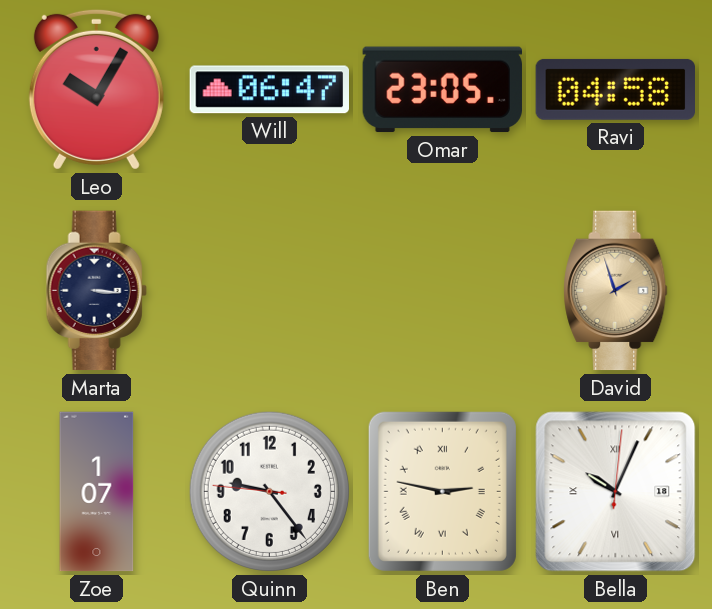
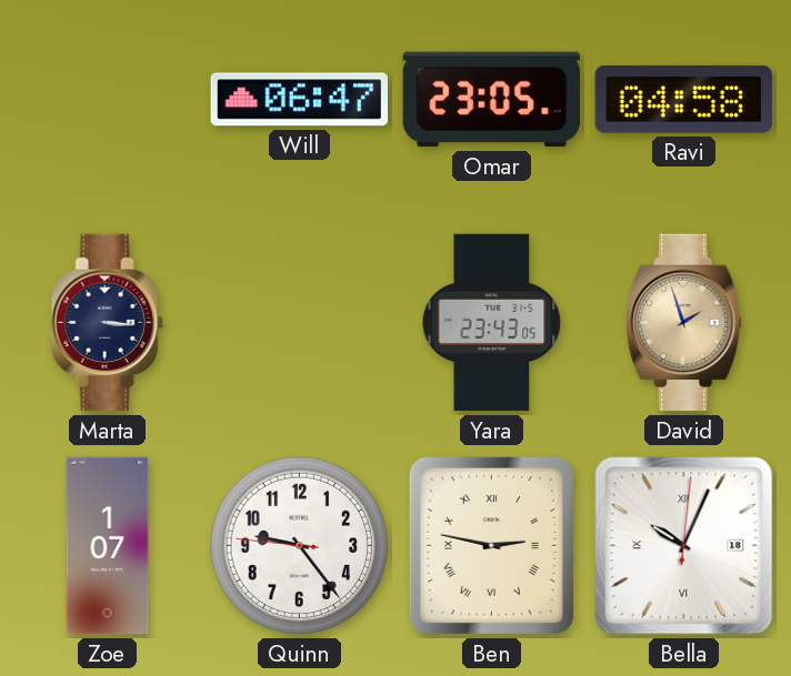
Leo: 10:05 -> none (96, 89)
Yara: none -> 23:43 (492, 323)
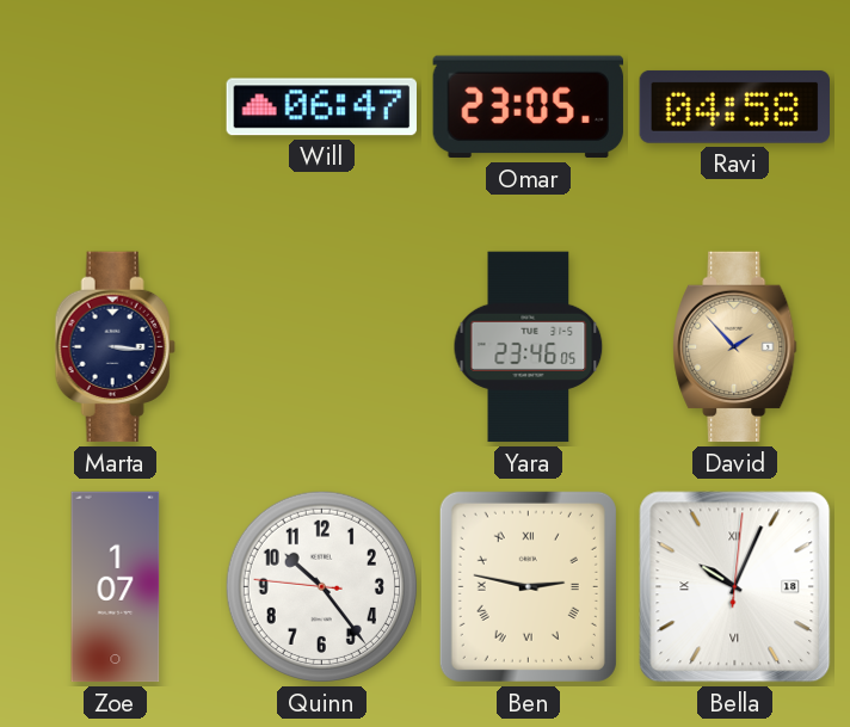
Yara: 23:43 -> 23:46 (529, 347)
David: 1:57 -> 1:53 (735, 347)
Quinn: 9:23 -> 10:23 (321, 586)
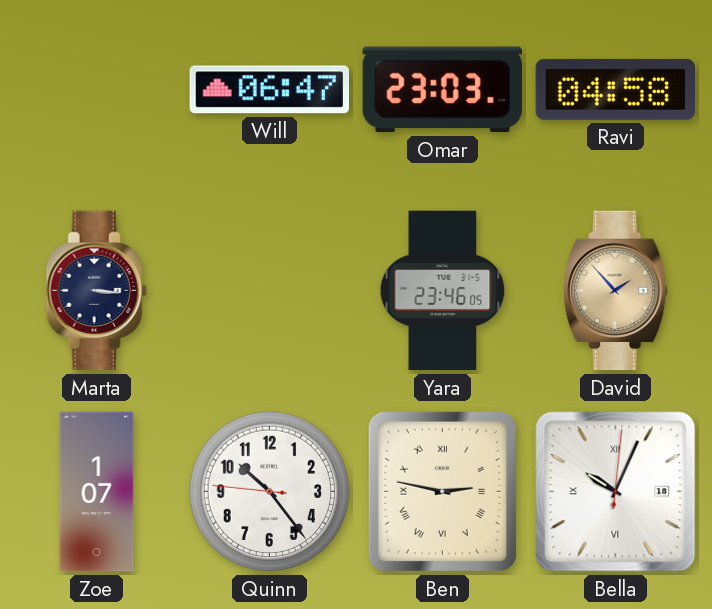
Omar: 23:05 -> 23:03 (442, 90)
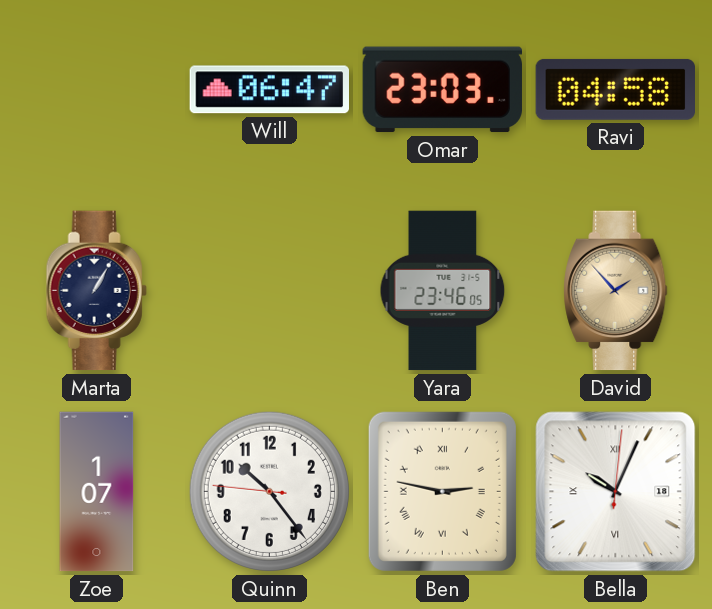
Marta: 3:16 -> 1:05 (96, 291)
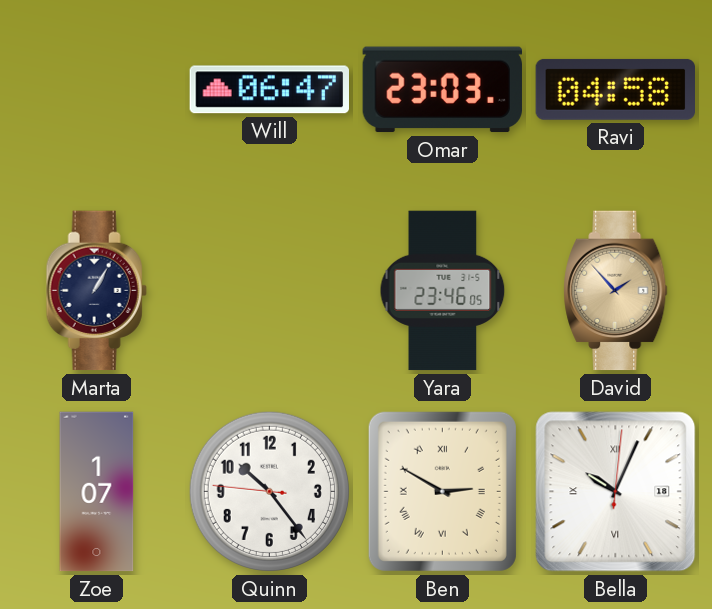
Ben: 2:47 -> 2:50 (442, 491)
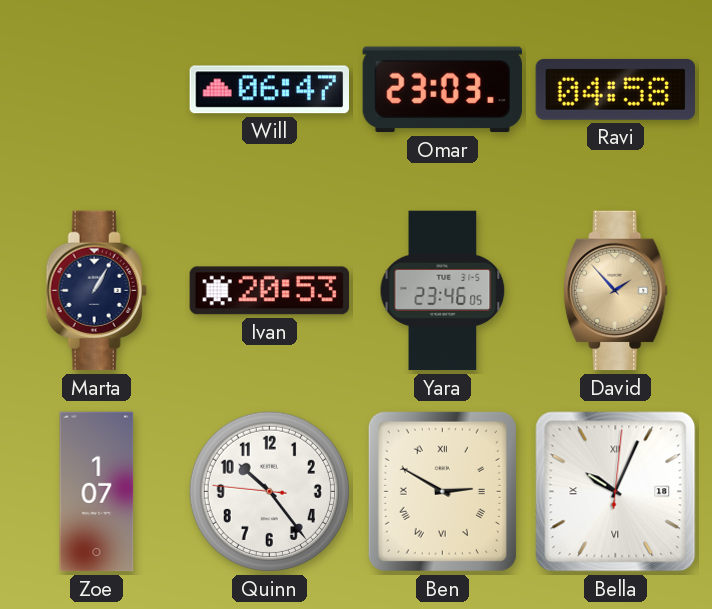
Ivan: none -> 20:53 (269, 291)
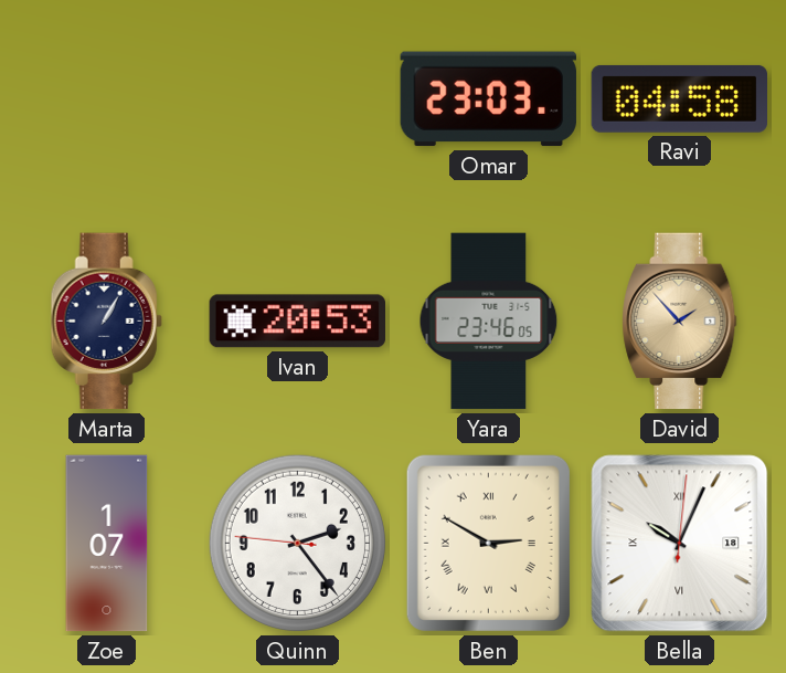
Will: 06:47 -> none (269, 90)
Quinn: 10:23 -> 2:23 (297, 543)
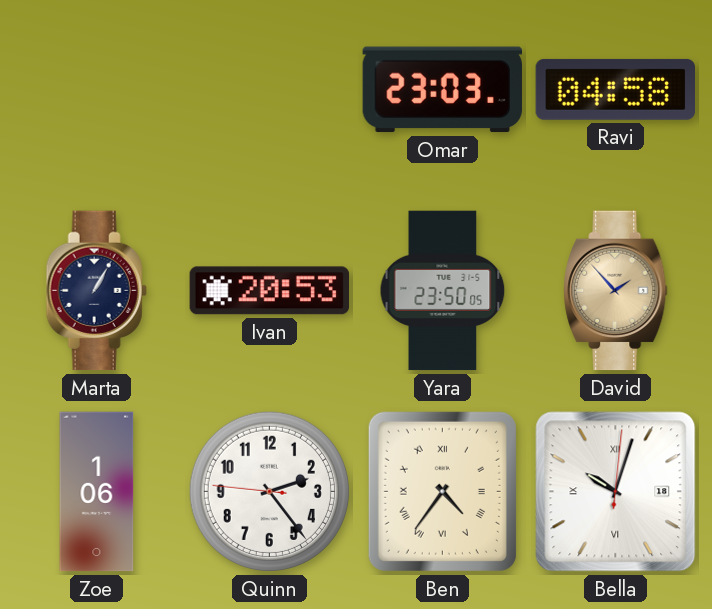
Yara: 23:46 -> 23:50 (443, 291)
Zoe: 1:07 -> 1:06 (97, 492)
Ben: 2:50 -> 4:36 (442, 491)
Bella: 10:04 -> 10:03 (616, 492)
